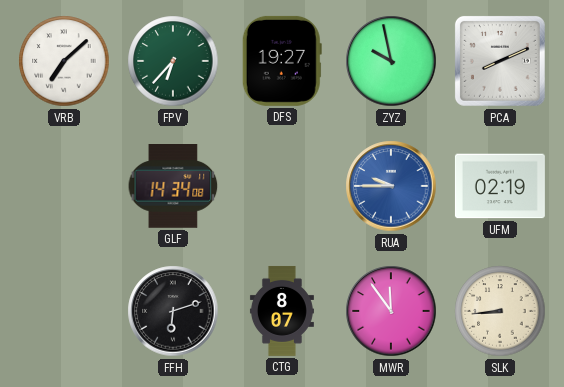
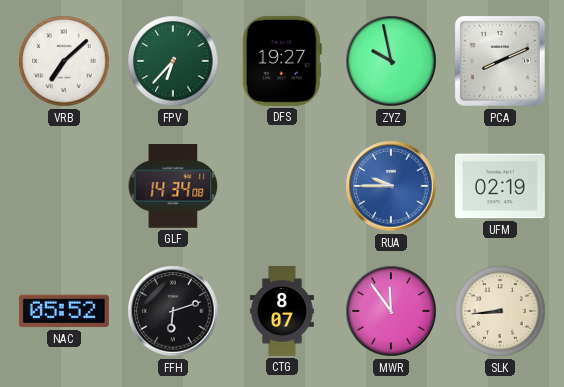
NAC: none -> 05:52 (64, 311)
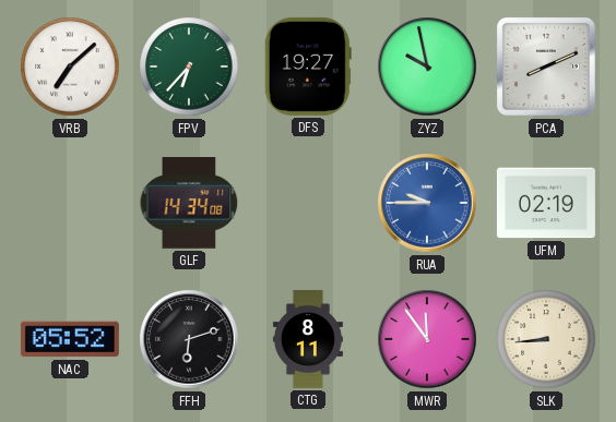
CTG: 8:07 -> 8:11 (308, 339)
